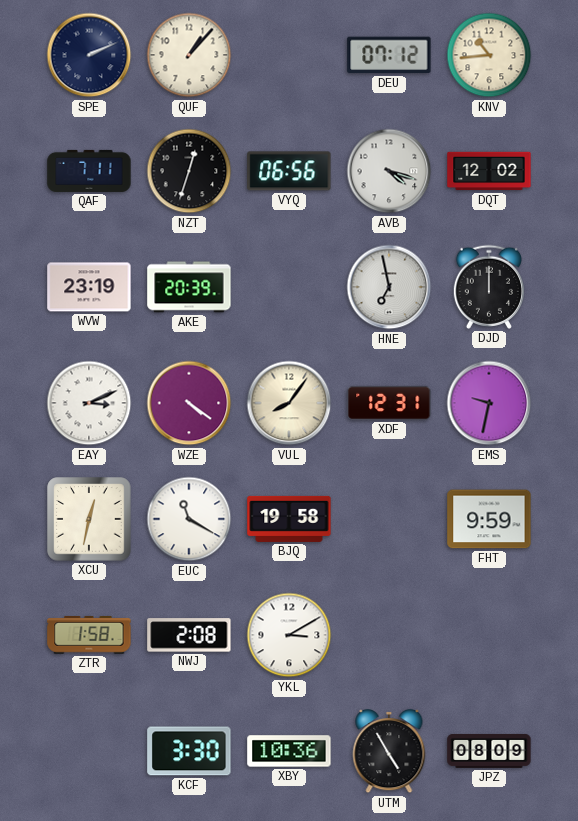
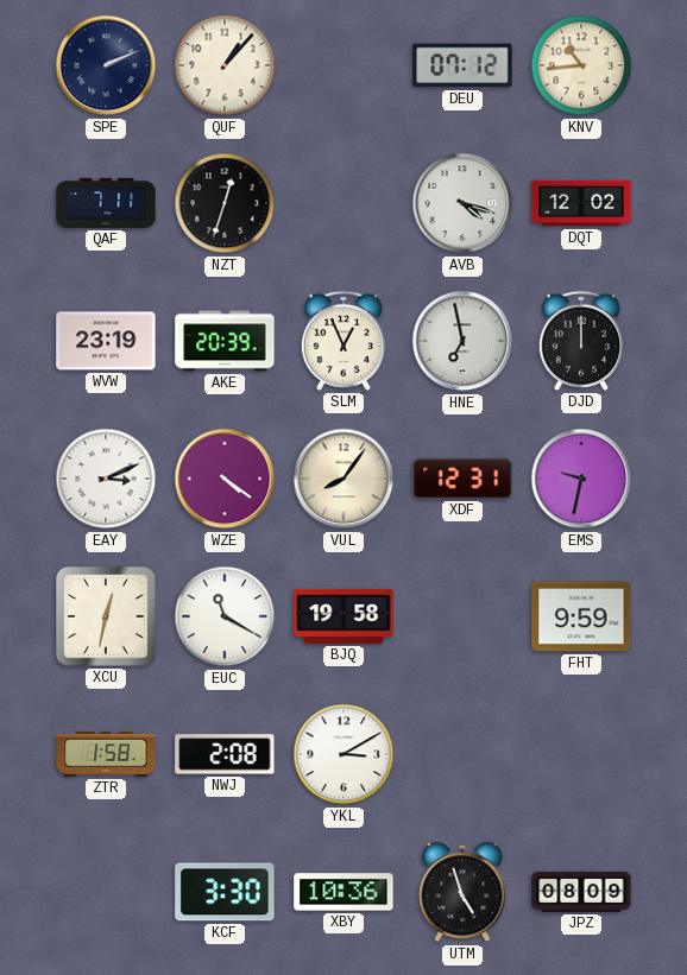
VYQ: 06:56 -> none (289, 171)
SLM: none -> 12:56 (342, 341)
UTM: 4:55 -> 4:57 (462, 893)
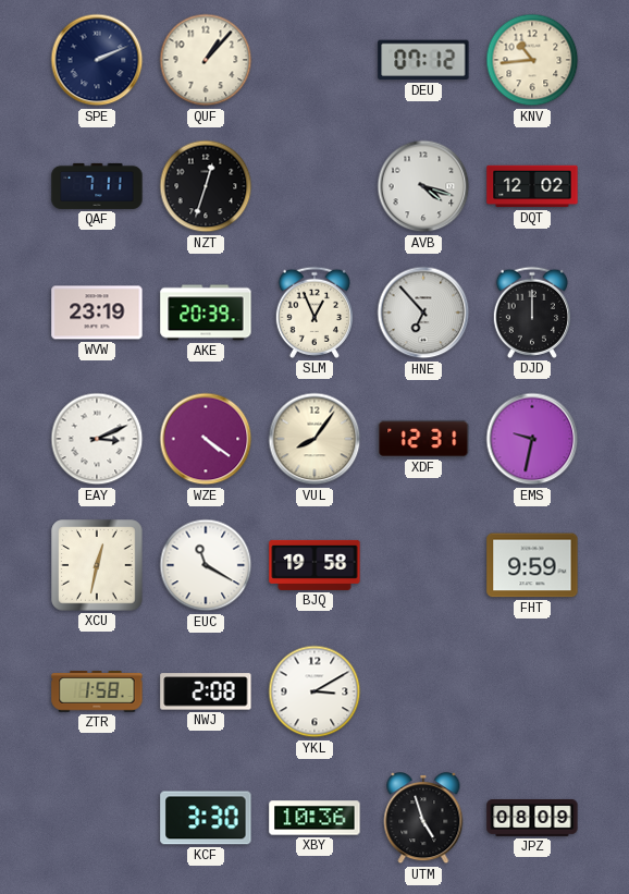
HNE: 6:58 -> 6:53 (423, 313)
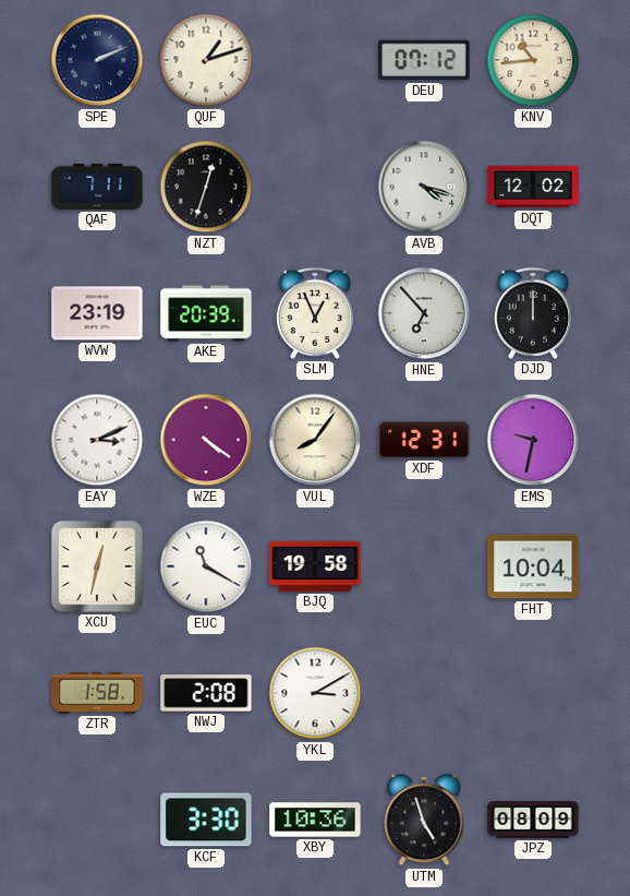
QUF: 1:07 -> 1:12 (206, 60)
FHT: 9:59 -> 10:04 (533, 566)
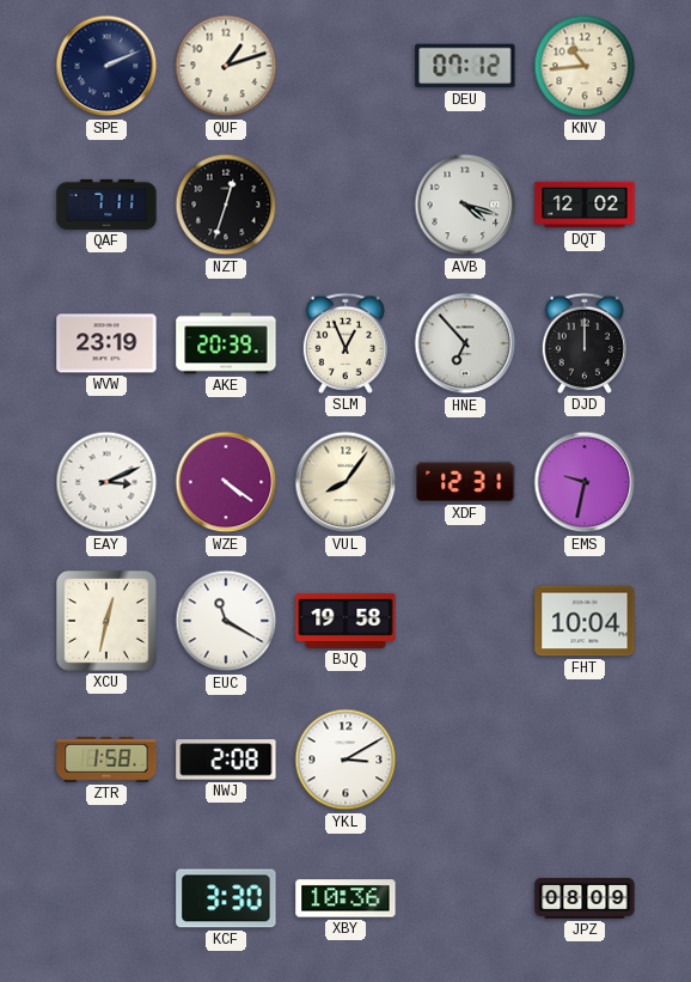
UTM: 4:57 -> none (424, 821)
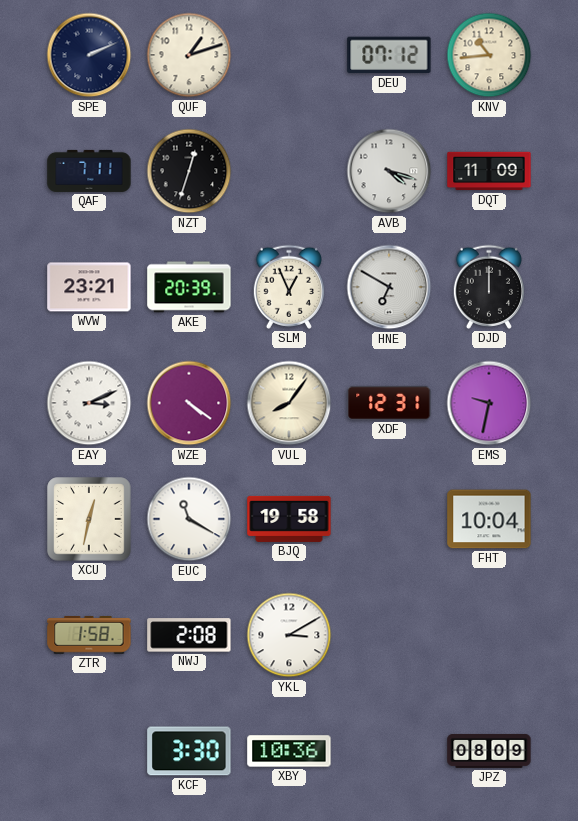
DQT: 12:02 -> 11:09 (489, 171)
WVW: 23:19 -> 23:21 (89, 287)
HNE: 6:53 -> 6:50 (389, 287)
